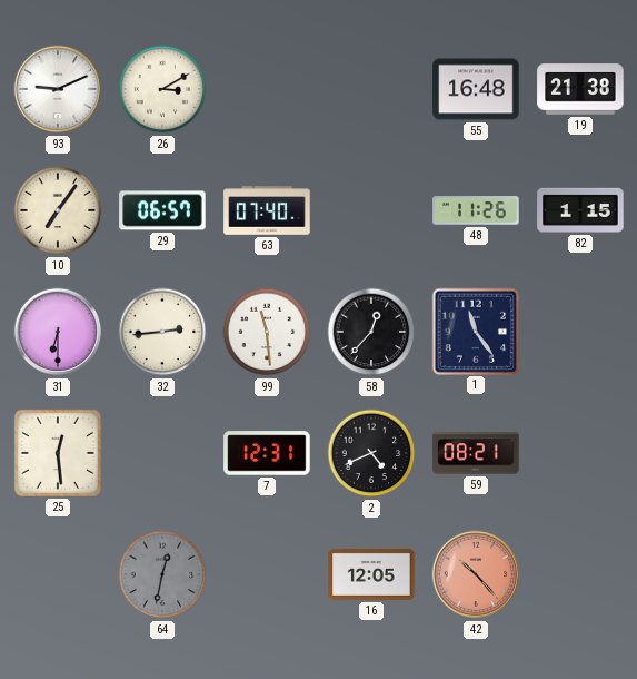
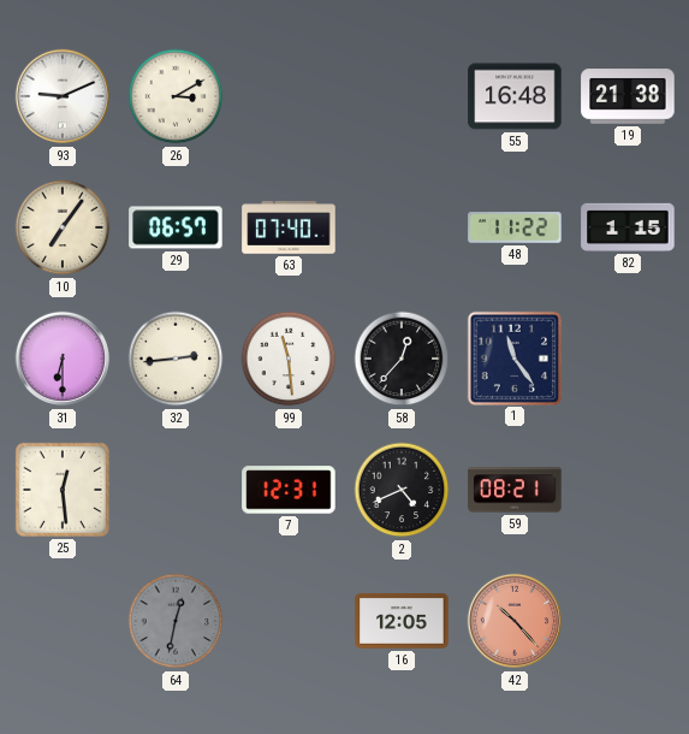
48: 11:26 -> 11:22 (515, 227)
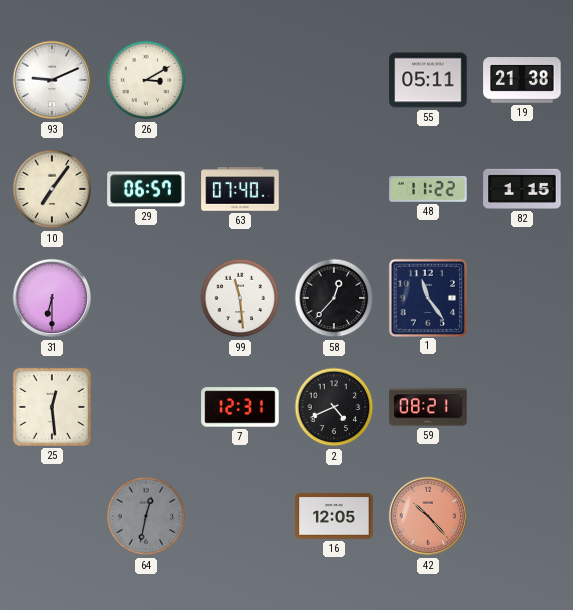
55: 16:48 -> 05:11 (428, 80)
32: 2:44 -> none (176, 359)
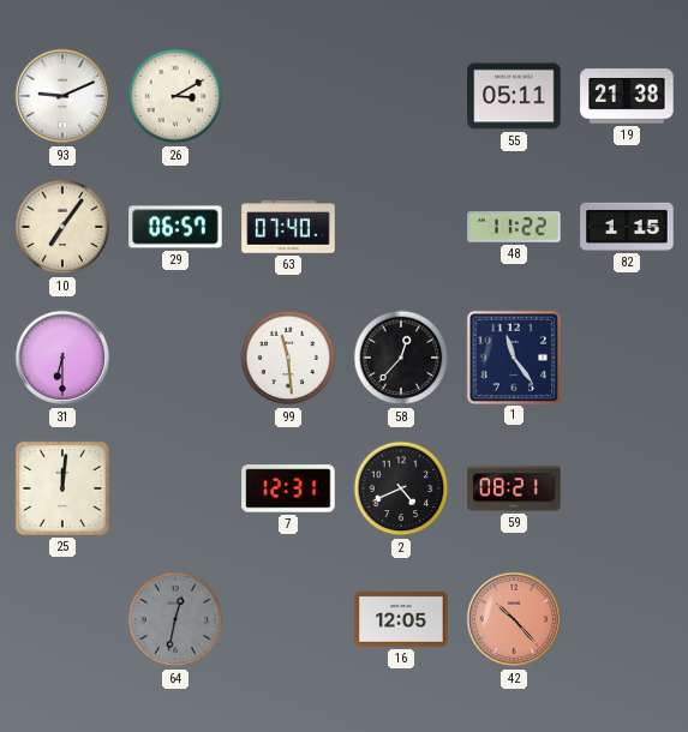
25: 12:29 -> 12:01 (62, 488)
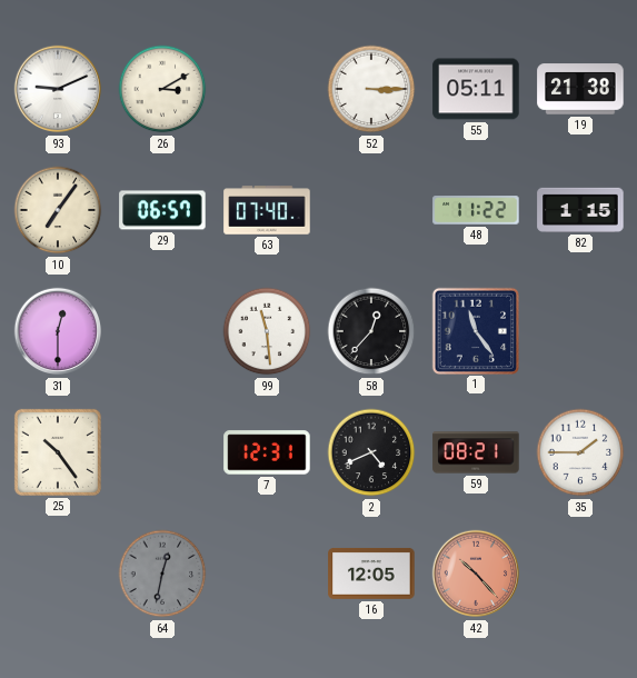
52: none -> 3:15 (371, 89)
31: 6:30 -> 12:30 (58, 331)
25: 12:01 -> 10:24 (58, 452)
35: none -> 1:45 (580, 452)
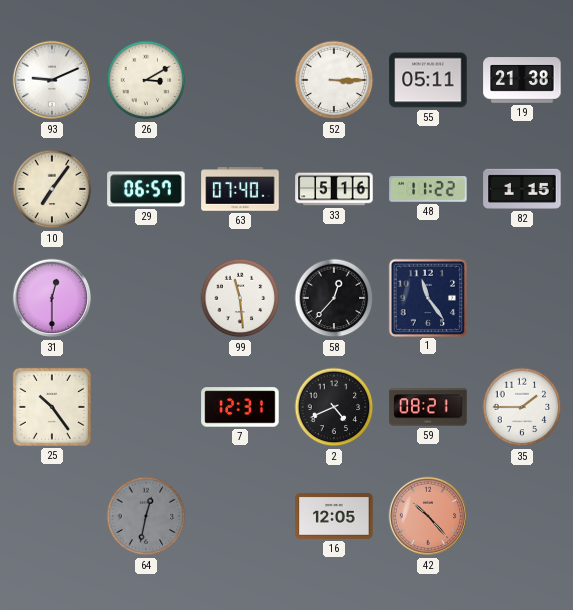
33: none -> 5:16 (334, 189)
